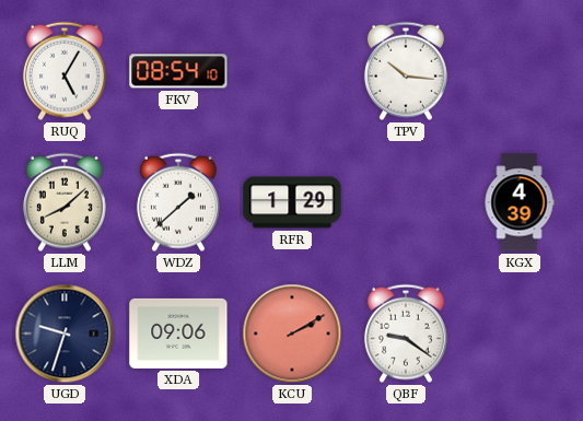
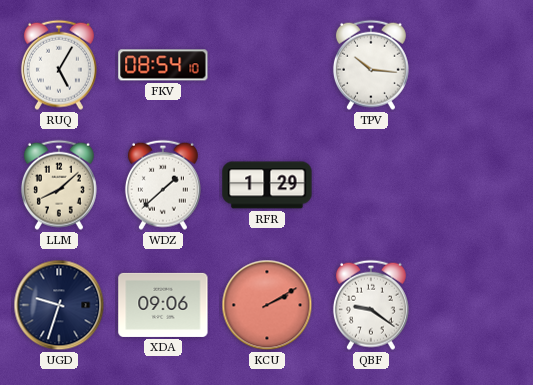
KGX: 4:39 -> none (520, 202)
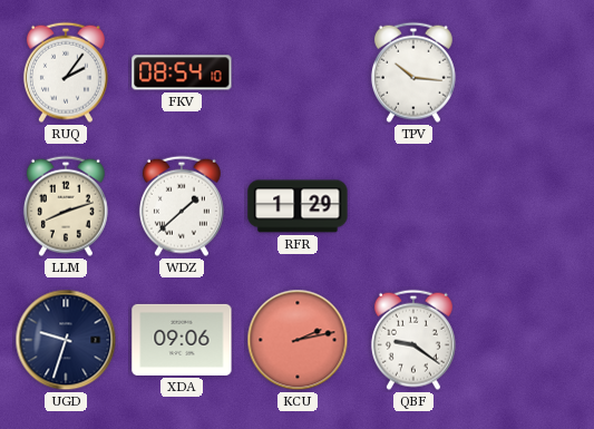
RUQ: 5:05 -> 2:06 (66, 72)
LLM: 8:08 -> 8:12 (66, 206)
KCU: 2:10 -> 2:13 (298, 340)
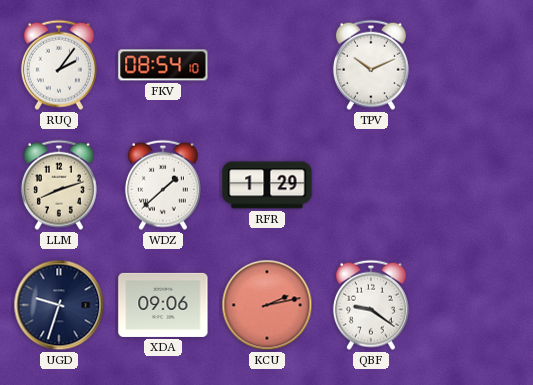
TPV: 10:16 -> 10:11 (371, 65)
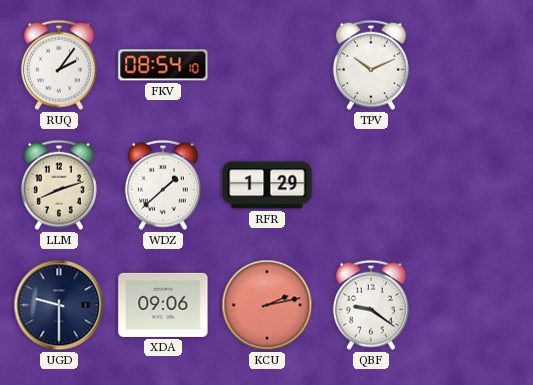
UGD: 9:33 -> 9:30 (59, 305)
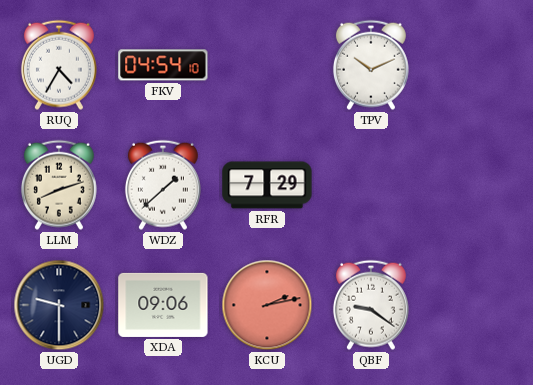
RUQ: 2:06 -> 4:35 (59, 65)
FKV: 08:54 -> 04:54 (163, 65)
RFR: 1:29 -> 7:29 (267, 185)
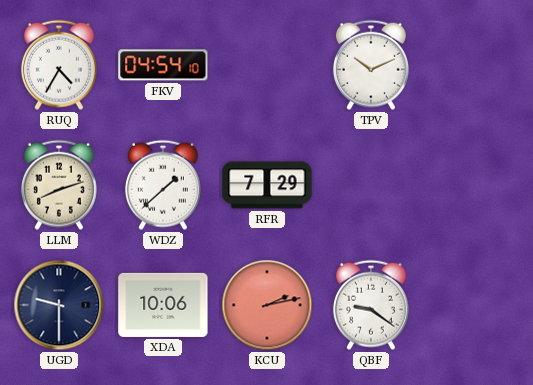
XDA: 09:06 -> 10:06 (163, 305)
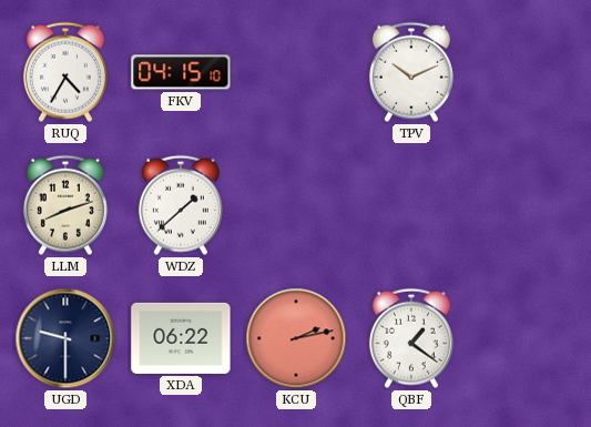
FKV: 04:54 -> 04:15 (181, 72)
RFR: 7:29 -> none (267, 185)
XDA: 10:06 -> 06:22 (181, 338)
QBF: 9:21 -> 1:21 (411, 338)
